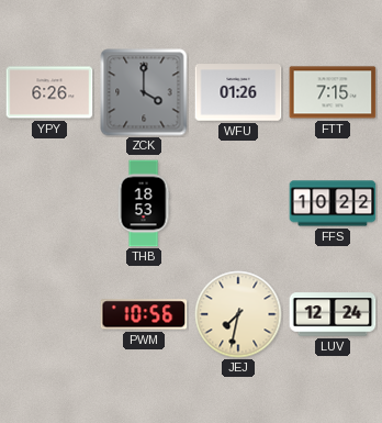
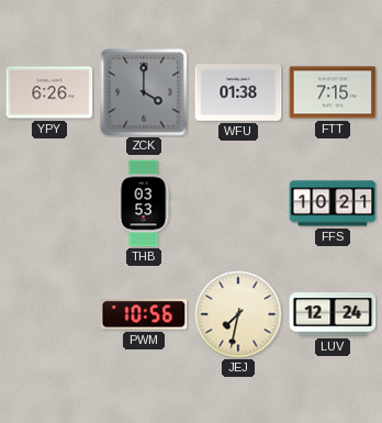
WFU: 01:26 -> 01:38 (238, 92)
THB: 18:53 -> 03:53 (144, 203)
FFS: 10:22 -> 10:21 (333, 203)
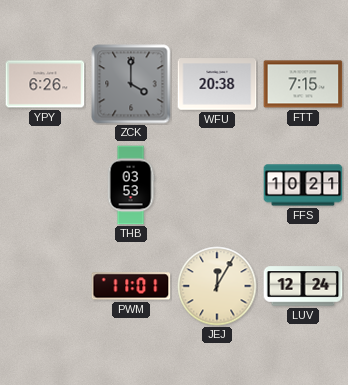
WFU: 01:38 -> 20:38 (217, 84)
PWM: 10:56 -> 11:01 (131, 286)
JEJ: 7:32 -> 12:05 (217, 286)
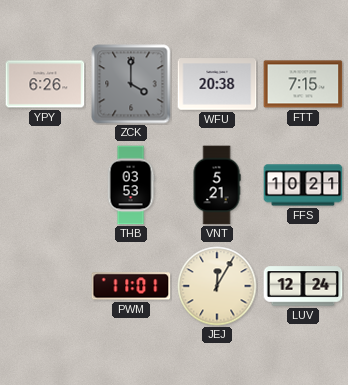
VNT: none -> 5:21 (217, 185)
